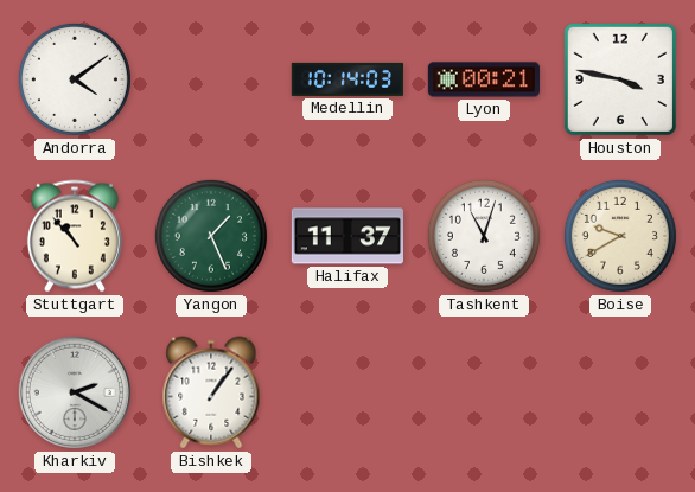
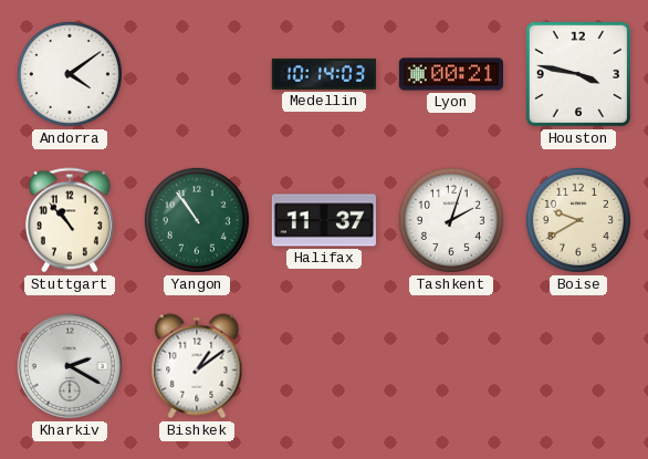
Yangon: 1:26 -> 10:54 (197, 220)
Tashkent: 11:03 -> 2:03 (451, 220)
Bishkek: 1:06 -> 1:09 (197, 366)
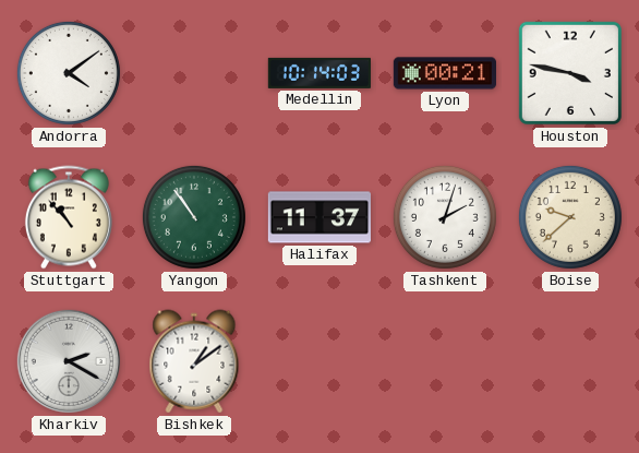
Boise: 9:40 -> 9:38 (570, 217)
